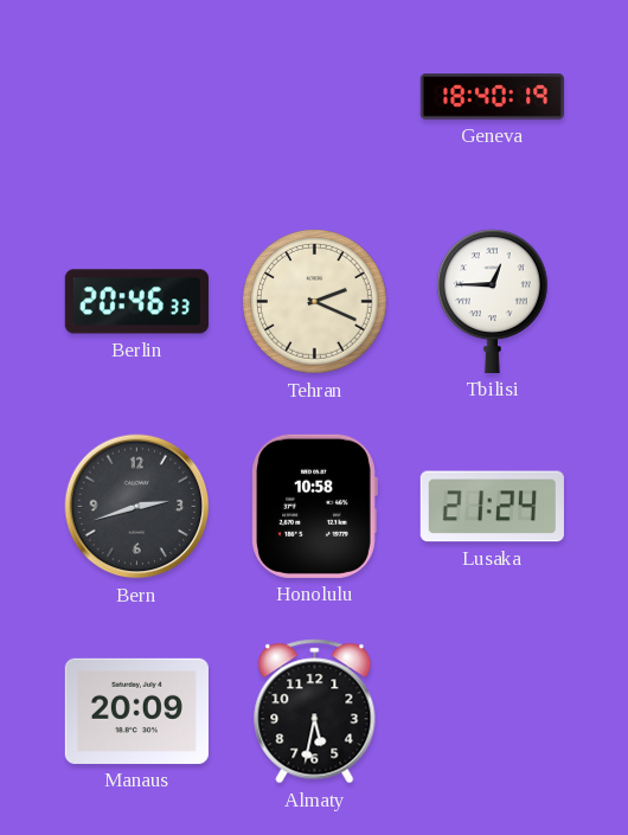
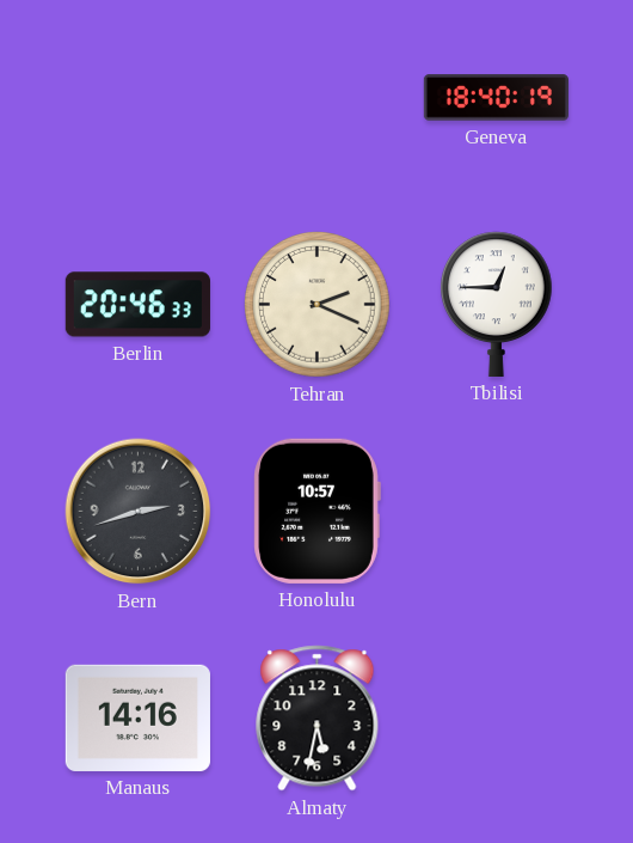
Honolulu: 10:58 -> 10:57 (316, 511)
Lusaka: 21:24 -> none (492, 507)
Manaus: 20:09 -> 14:16 (137, 717)
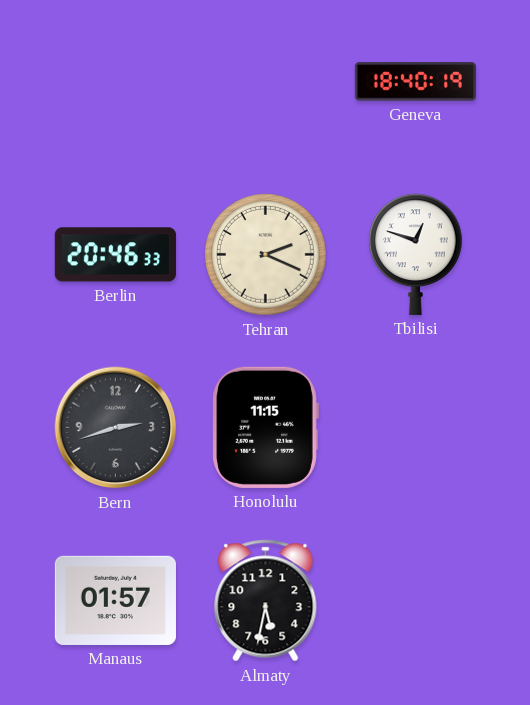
Tbilisi: 12:45 -> 12:48 (415, 254)
Honolulu: 10:57 -> 11:15 (265, 427)
Manaus: 14:16 -> 01:57 (115, 600)
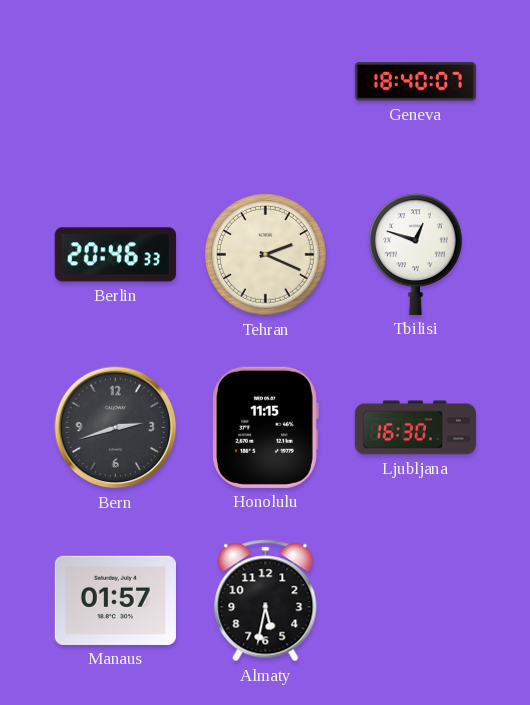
Geneva: 18:40:19 -> 18:40:07 (415, 82)
Ljubljana: none -> 16:30 (415, 428)
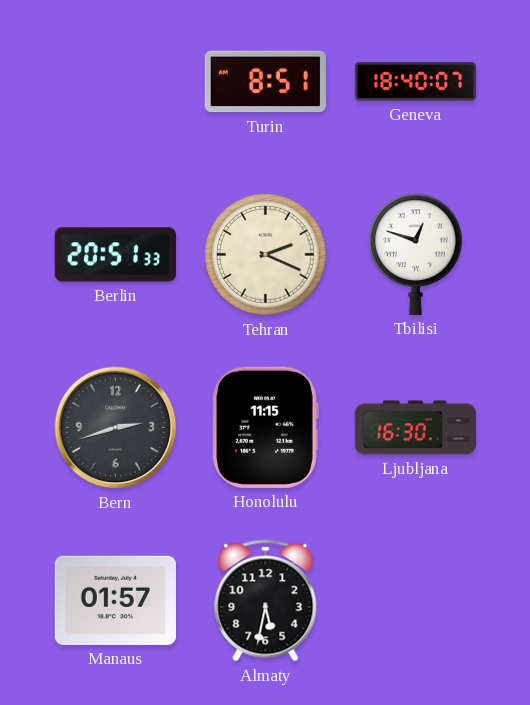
Turin: none -> 8:51 (265, 82)
Berlin: 20:46 -> 20:51 (115, 255)
